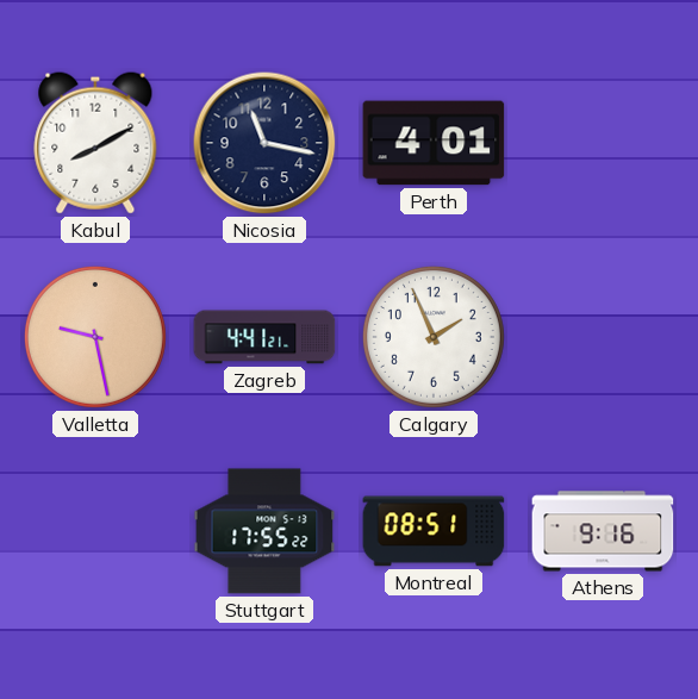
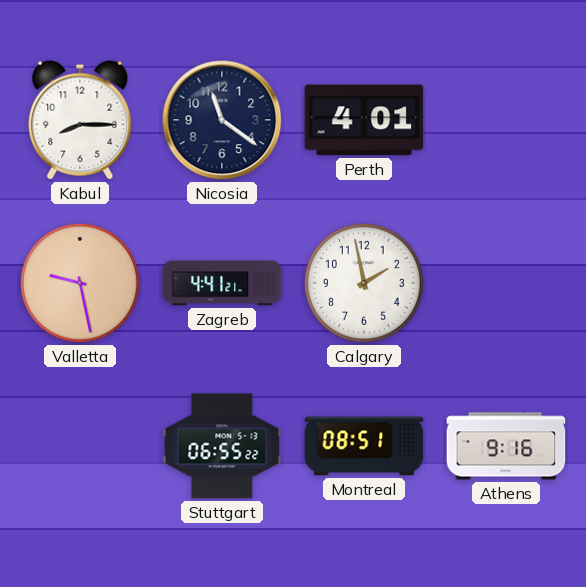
Kabul: 8:10 -> 8:15 (80, 120)
Nicosia: 11:17 -> 11:21 (222, 120)
Calgary: 1:56 -> 1:58 (364, 283)
Stuttgart: 17:55 -> 06:55 (222, 446)
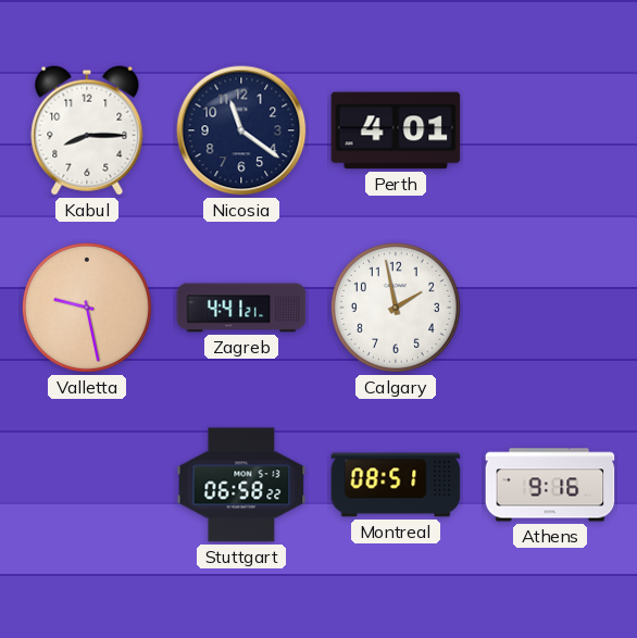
Stuttgart: 06:55 -> 06:58 (241, 485)
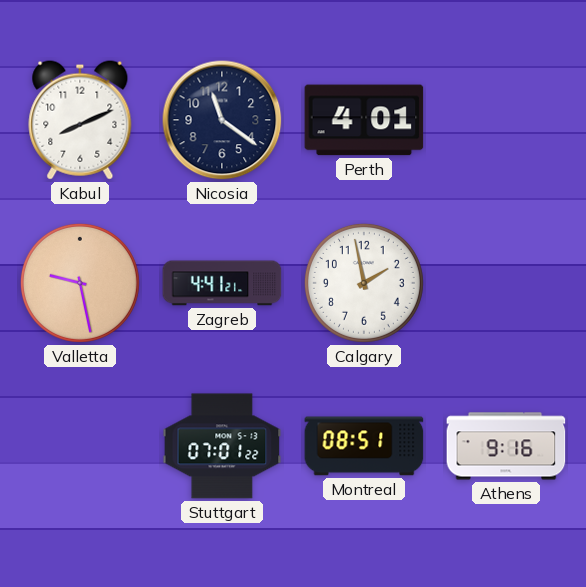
Kabul: 8:15 -> 8:11 (80, 120)
Stuttgart: 06:58 -> 07:01 (222, 446)
